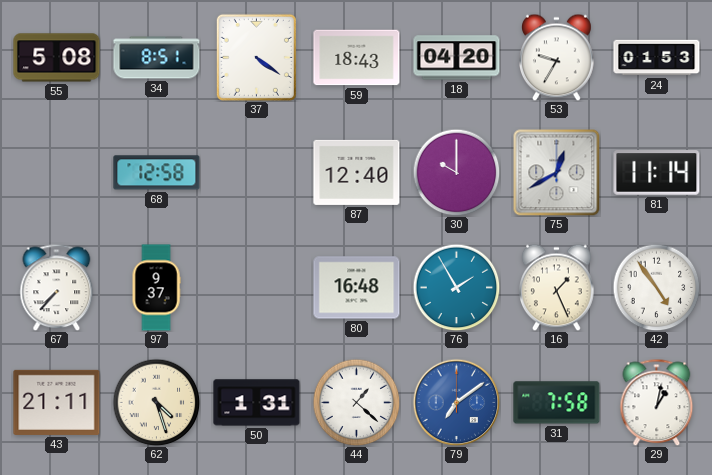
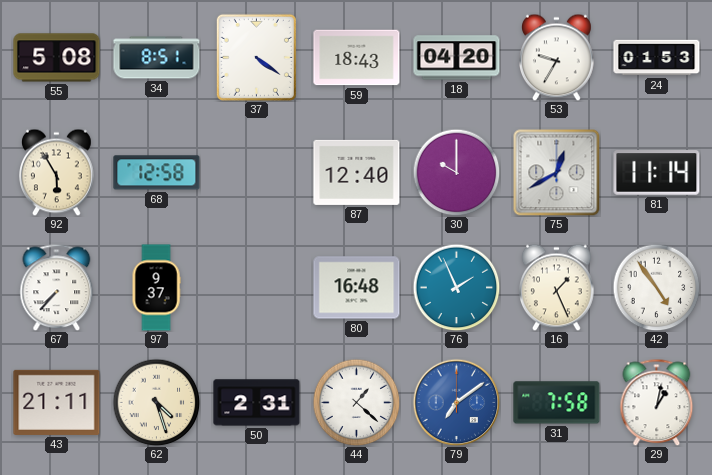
92: none -> 5:55 (57, 172)
76: 1:55 -> 1:56 (456, 287)
50: 1:31 -> 2:31 (257, 403)
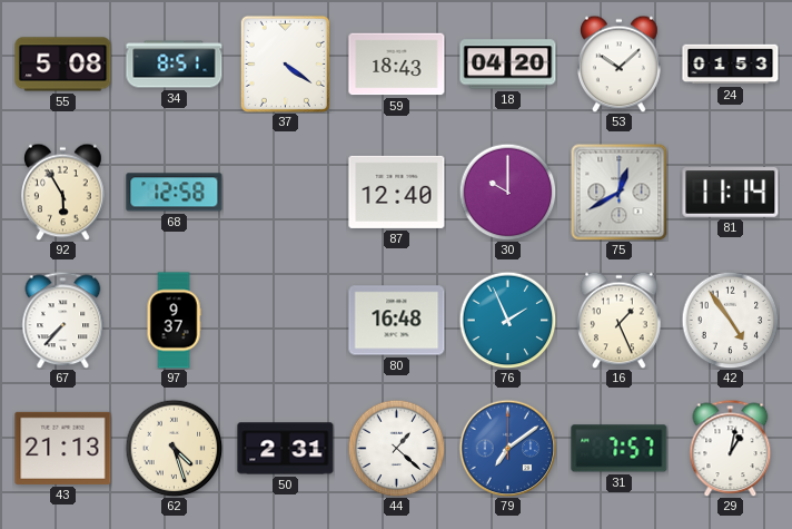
53: 9:35 -> 10:08 (620, 63)
43: 21:11 -> 21:13 (63, 448)
31: 7:58 -> 7:57 (620, 449)
